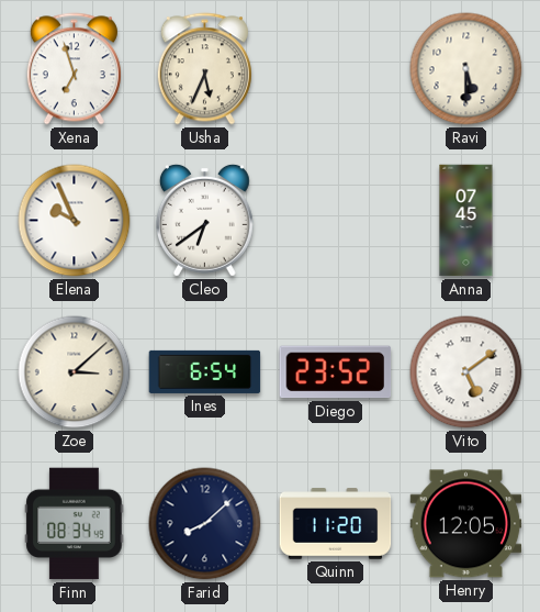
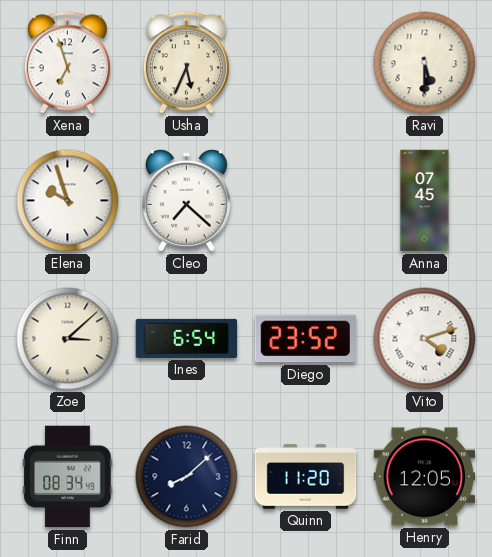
Elena: 9:56 -> 9:57 (68, 201)
Cleo: 6:39 -> 7:22 (186, 200)
Vito: 5:09 -> 4:12 (425, 339)
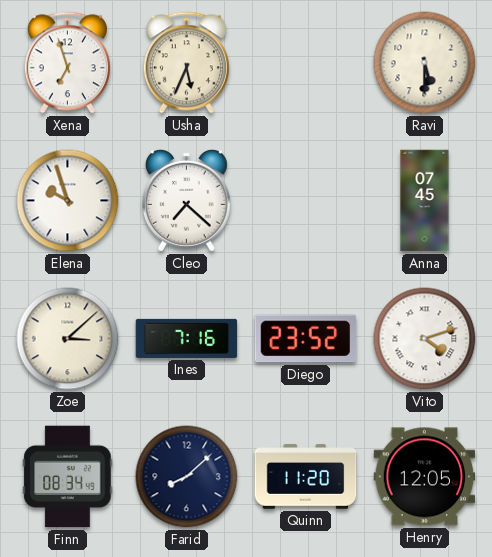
Ines: 6:54 -> 7:16 (187, 338)
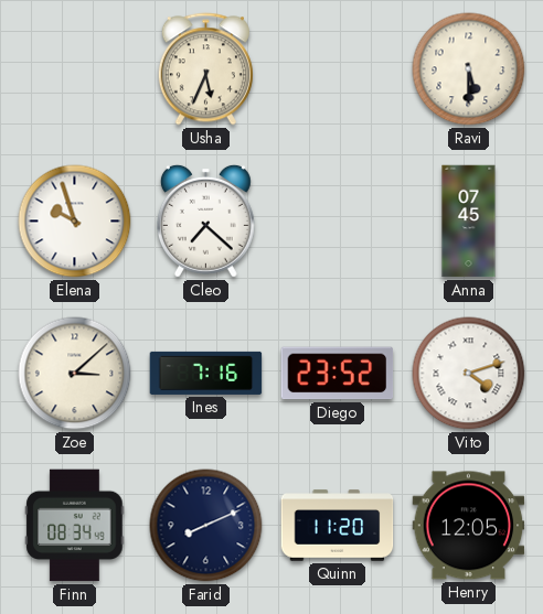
Xena: 6:57 -> none (67, 63)
Farid: 8:08 -> 8:11 (206, 526)
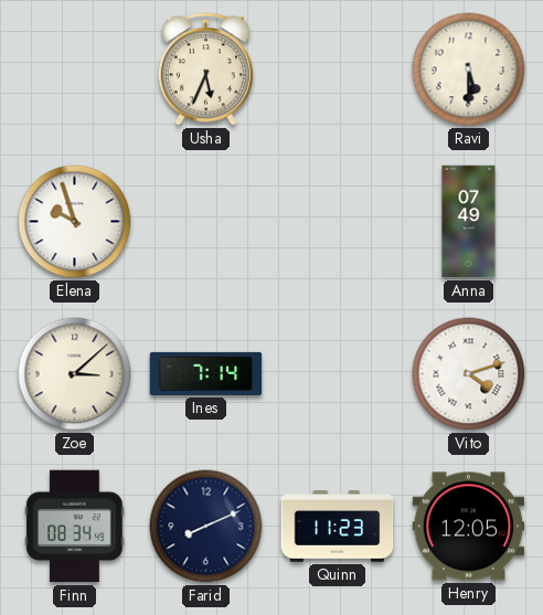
Cleo: 7:22 -> none (205, 220)
Anna: 07:45 -> 07:49 (469, 222)
Ines: 7:16 -> 7:14 (206, 373)
Diego: 23:52 -> none (338, 374)
Quinn: 11:20 -> 11:23 (338, 527)
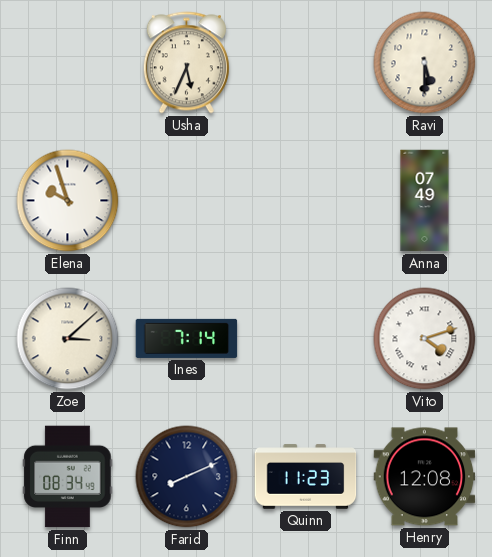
Henry: 12:05 -> 12:08 (425, 477)
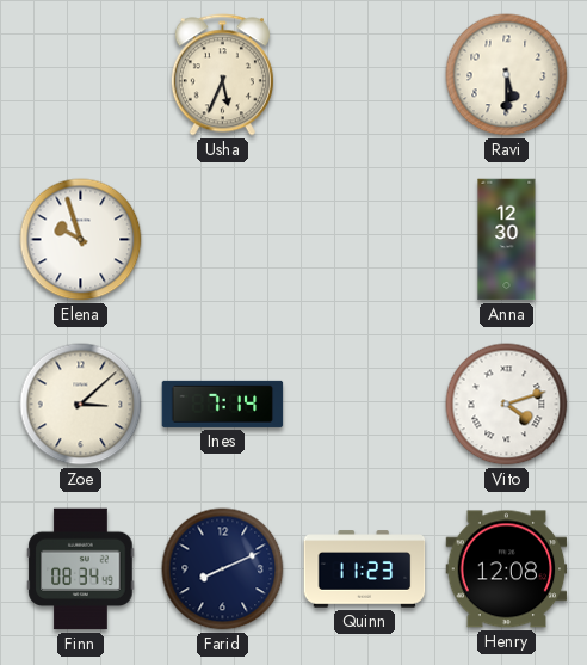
Anna: 07:49 -> 12:30 (507, 240)
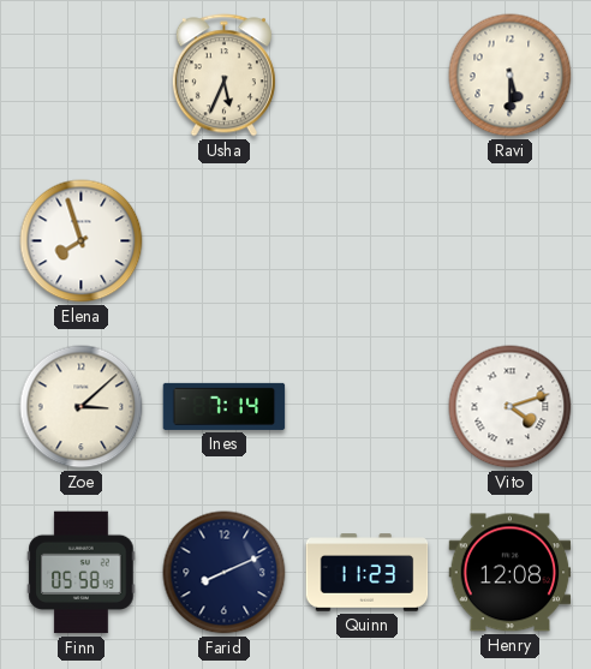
Elena: 9:57 -> 7:57 (82, 241)
Anna: 12:30 -> none (507, 240)
Finn: 08:34 -> 05:58 (82, 573)
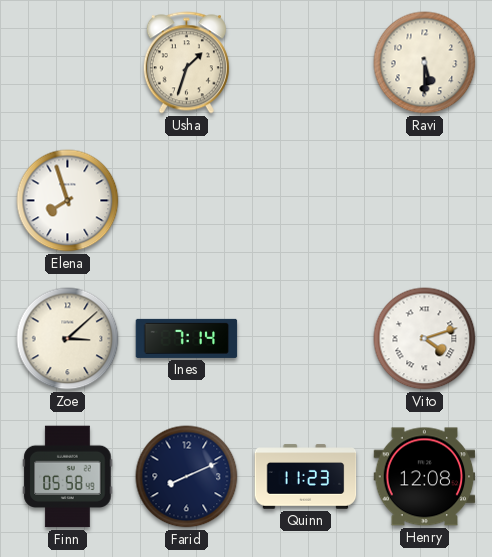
Usha: 5:34 -> 1:33 (186, 63)
